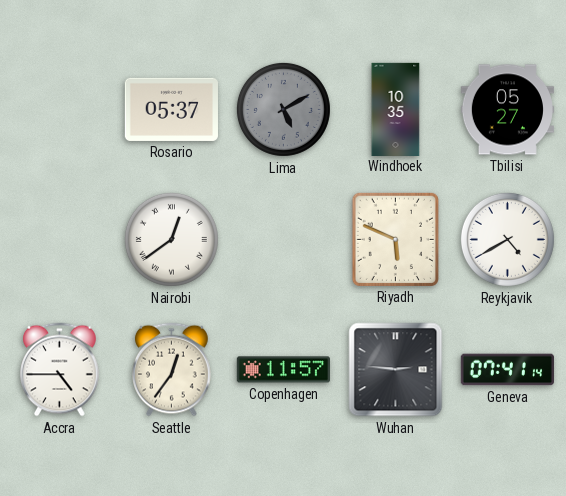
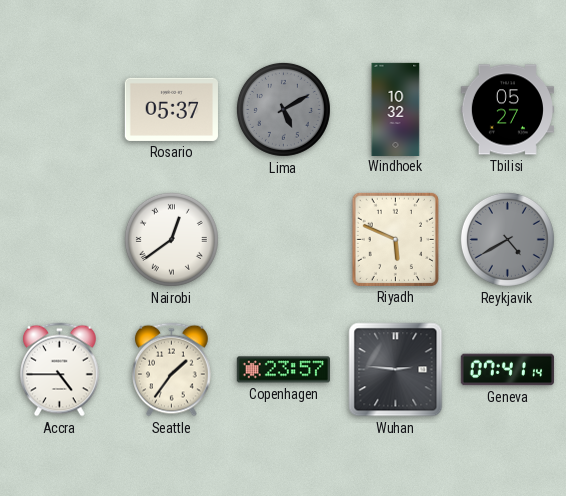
Windhoek: 10:35 -> 10:32 (396, 109)
Reykjavik dial: white -> grey (507, 239)
Seattle: 12:36 -> 1:36 (172, 370)
Copenhagen: 11:57 -> 23:57 (283, 370)
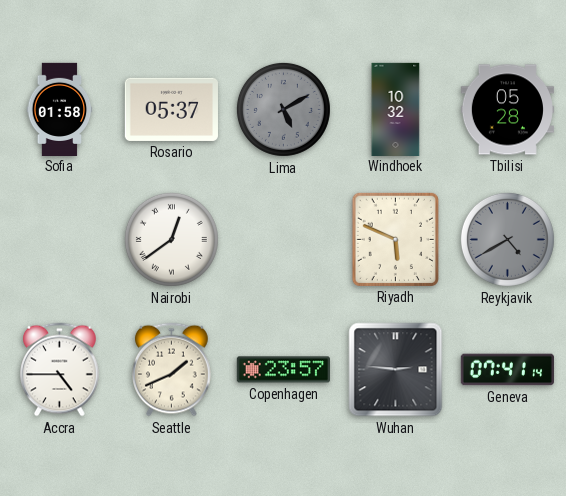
Sofia: none -> 01:58 (60, 109)
Tbilisi: 05:27 -> 05:28 (507, 110)
Seattle: 1:36 -> 1:41 (172, 370)
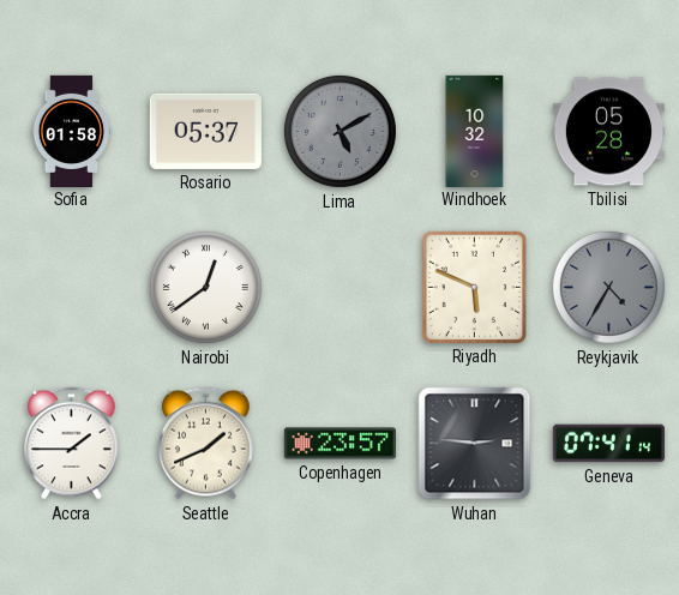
Reykjavik: 4:40 -> 4:35 (608, 287)
Accra: 4:45 -> 1:45 (72, 444)
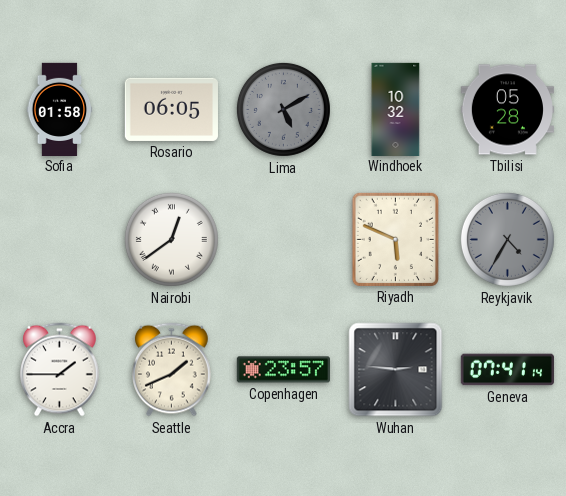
Rosario: 05:37 -> 06:05 (171, 109)
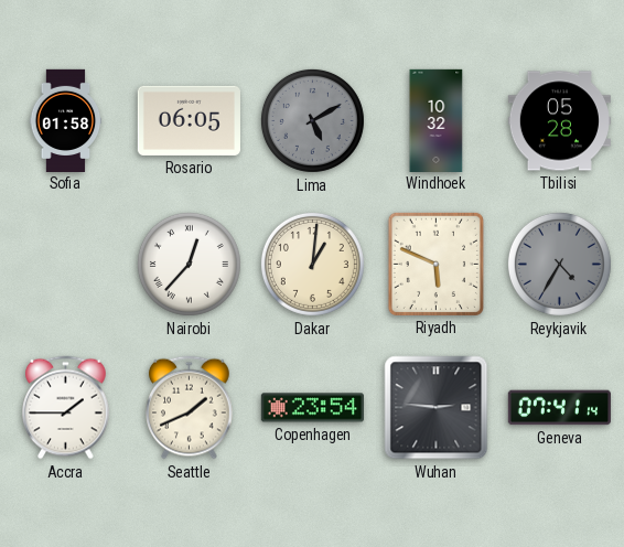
Nairobi: 12:39 -> 12:37 (189, 264)
Dakar: none -> 1:01 (312, 264)
Copenhagen: 23:57 -> 23:54 (312, 408)
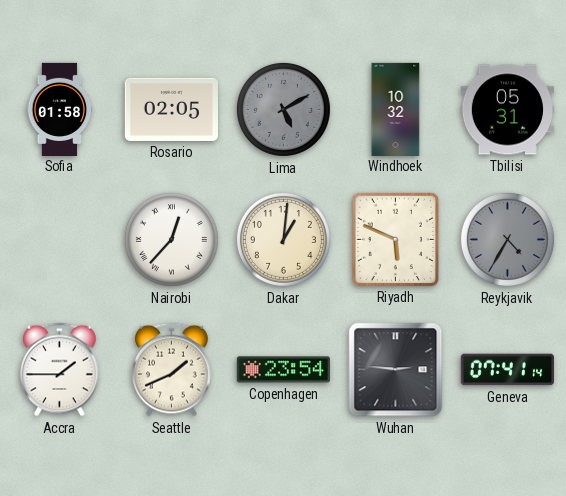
Rosario: 06:05 -> 02:05 (171, 109)
Tbilisi: 05:28 -> 05:31 (507, 110)
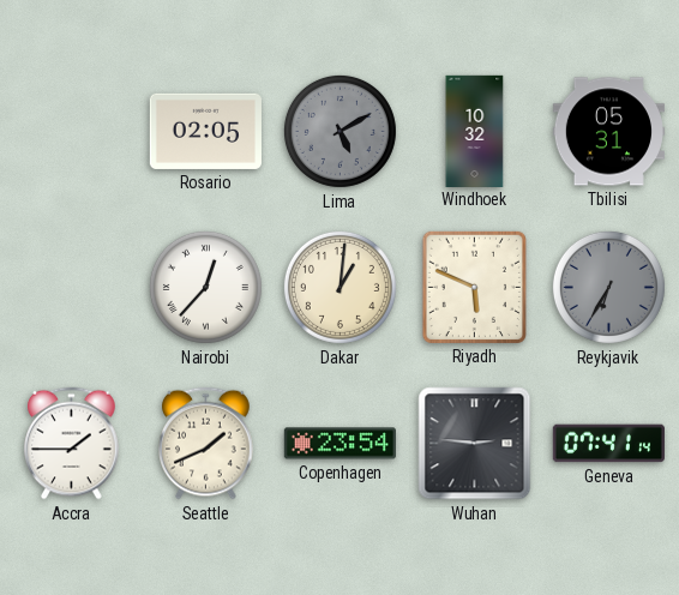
Sofia: 01:58 -> none (60, 109)
Reykjavik: 4:35 -> 6:35 (608, 287)
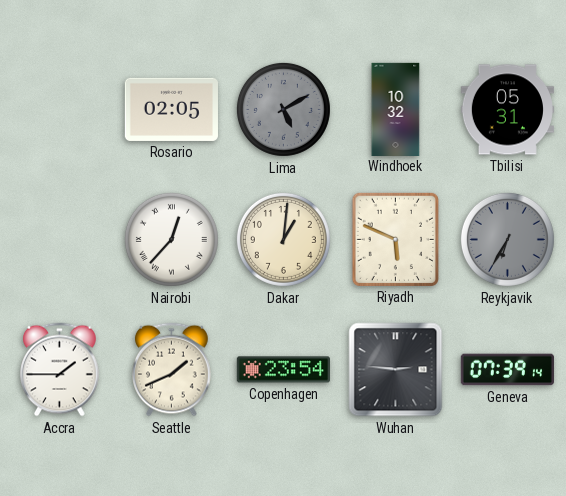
Geneva: 07:41 -> 07:39 (507, 370)
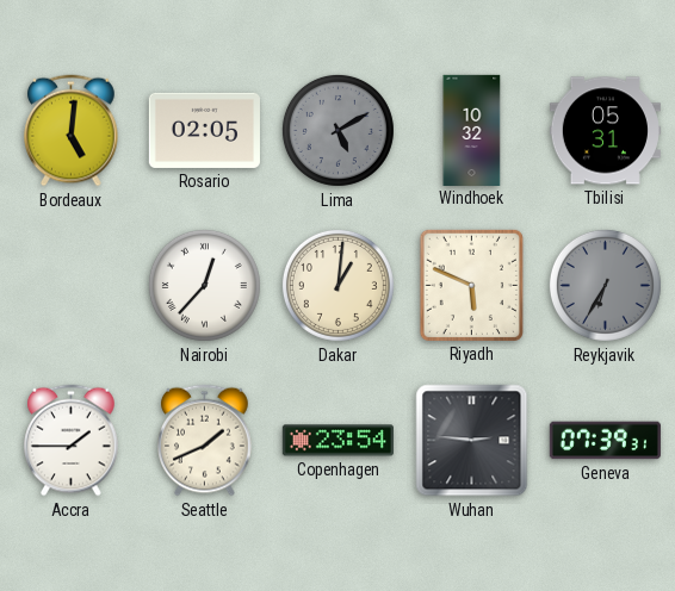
Bordeaux: none -> 5:01 (72, 131)
Geneva: 07:39:14 -> 07:39:31 (605, 441)
